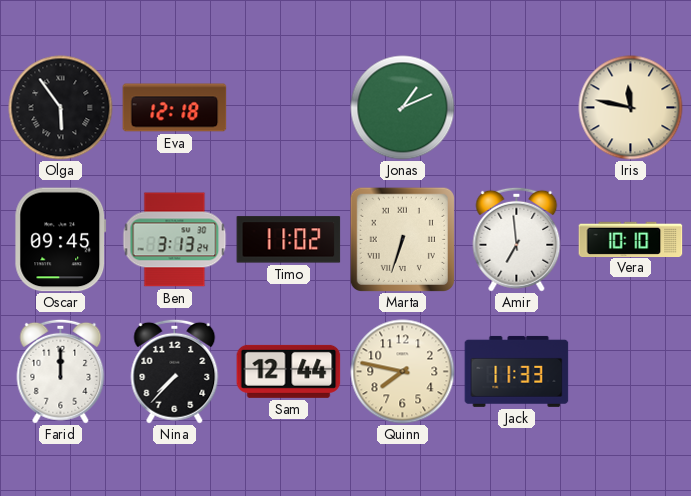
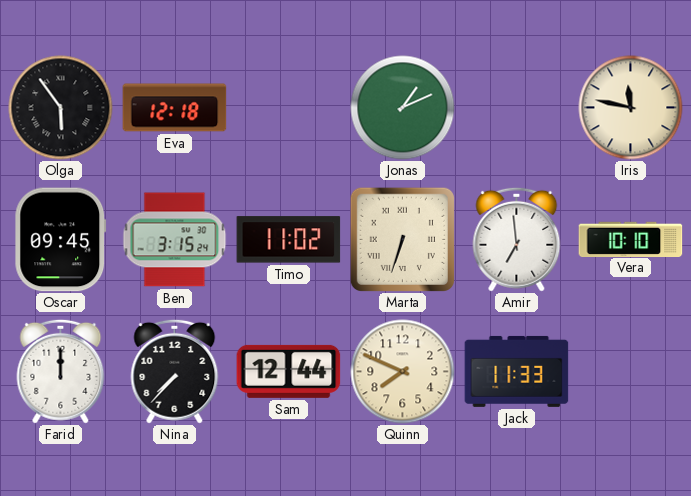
Ben: 3:13 -> 3:15 (175, 240)
Quinn: 7:47 -> 7:49 (403, 372)
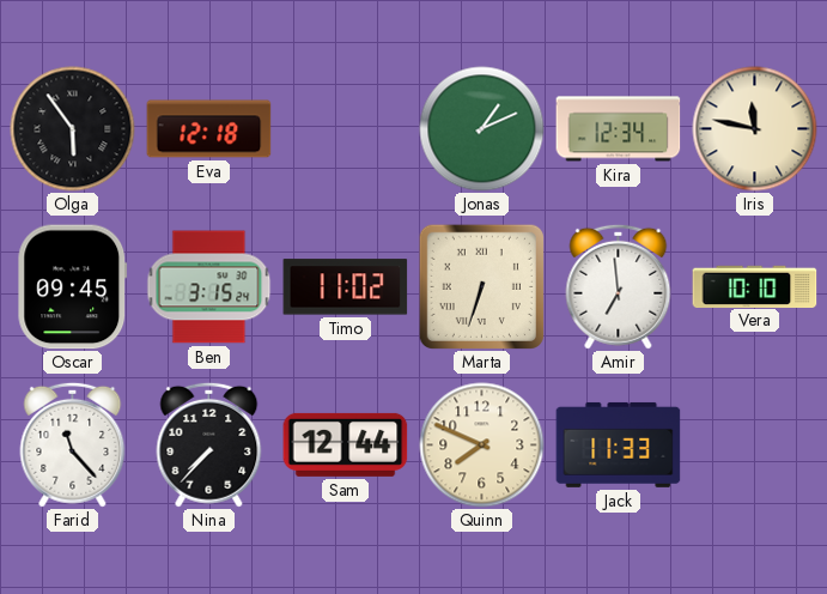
Kira: none -> 12:34 (619, 129)
Farid: 12:00 -> 11:23 (73, 444)
